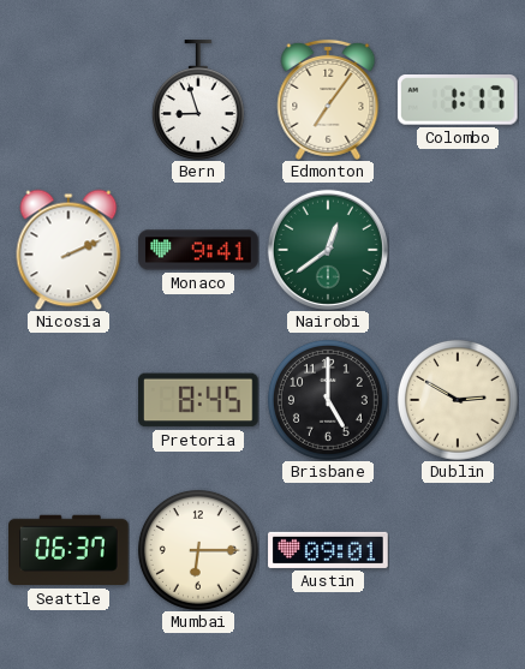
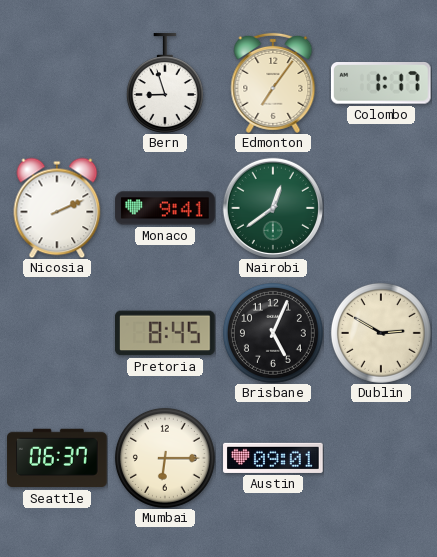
Brisbane: 5:00 -> 5:04 (273, 333)
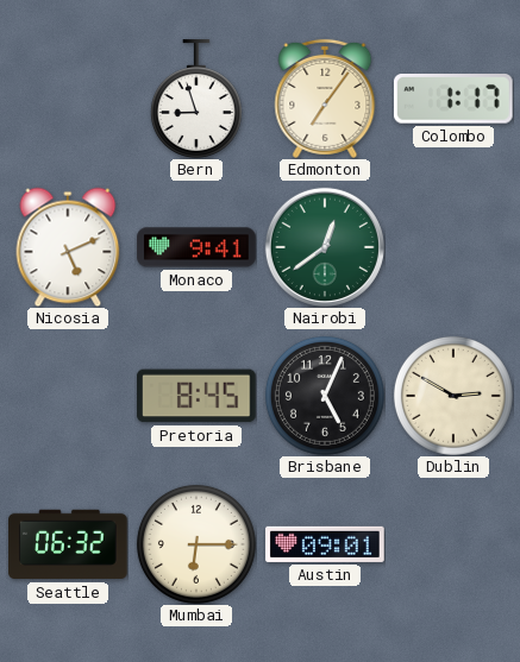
Nicosia: 2:11 -> 5:11 (68, 247)
Seattle: 06:37 -> 06:32 (68, 544)
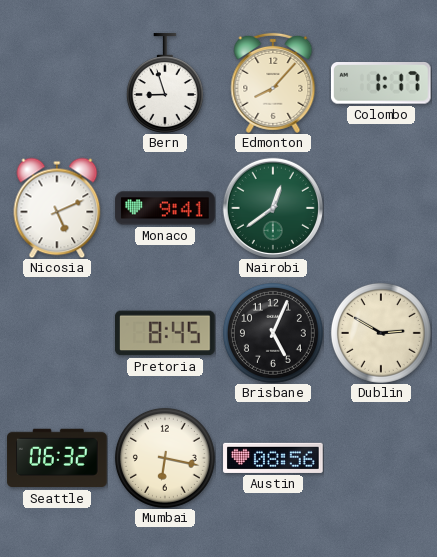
Edmonton: 7:06 -> 8:07 (273, 83)
Mumbai: 6:15 -> 6:17 (165, 458)
Austin: 09:01 -> 08:56 (273, 458)
